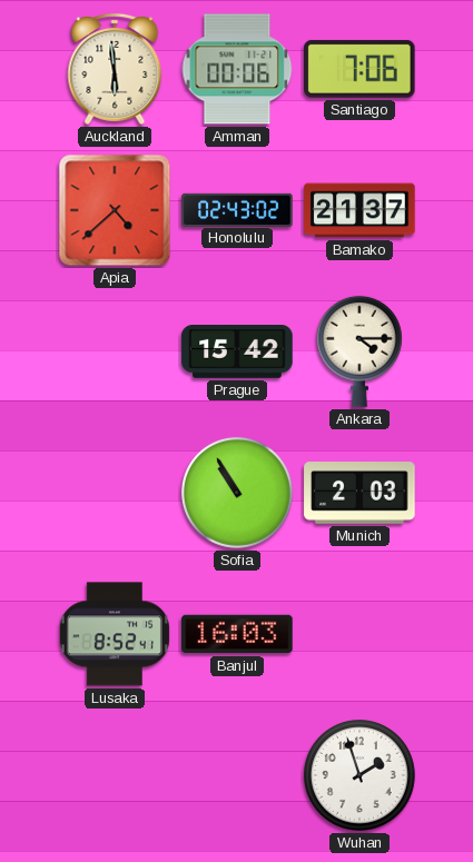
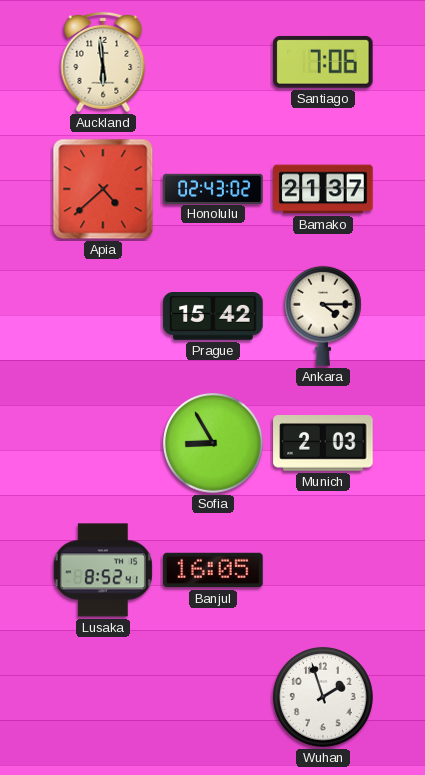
Amman: 00:06 -> none (237, 69)
Sofia: 10:55 -> 8:55 (213, 443)
Banjul: 16:03 -> 16:05 (213, 570)
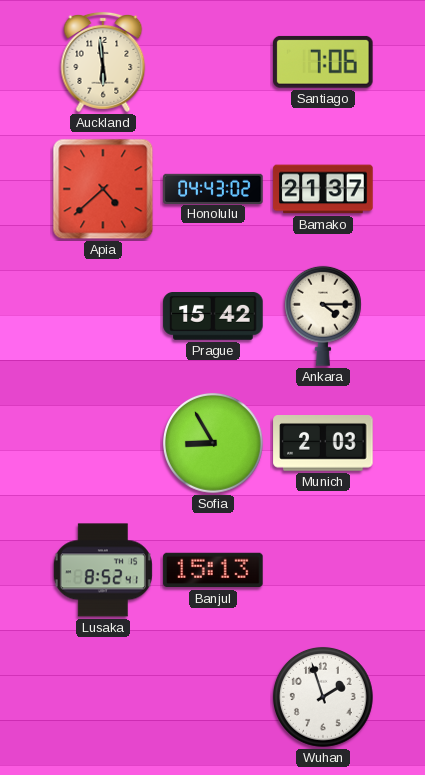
Honolulu: 02:43 -> 04:43 (213, 188)
Banjul: 16:05 -> 15:13 (213, 570)
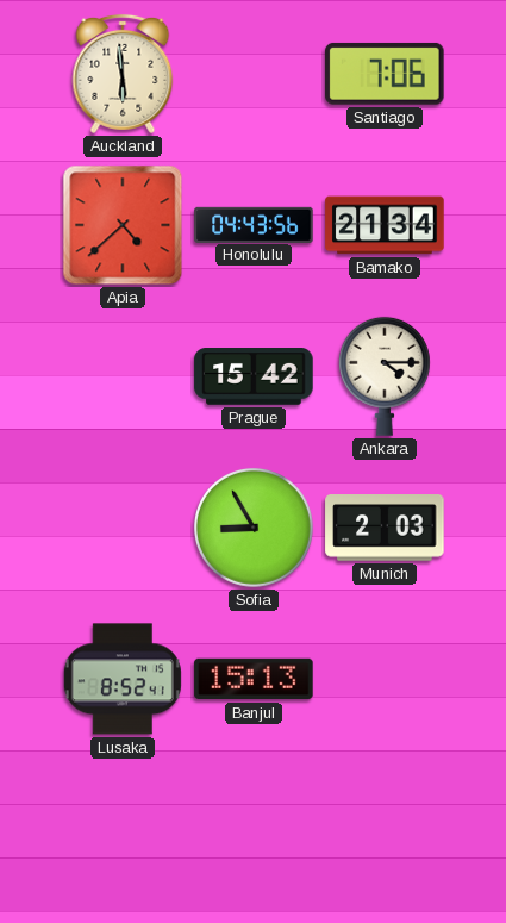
Honolulu: 04:43:02 -> 04:43:56 (254, 224)
Bamako: 21:37 -> 21:34 (385, 225)
Wuhan: 1:57 -> none (323, 697)
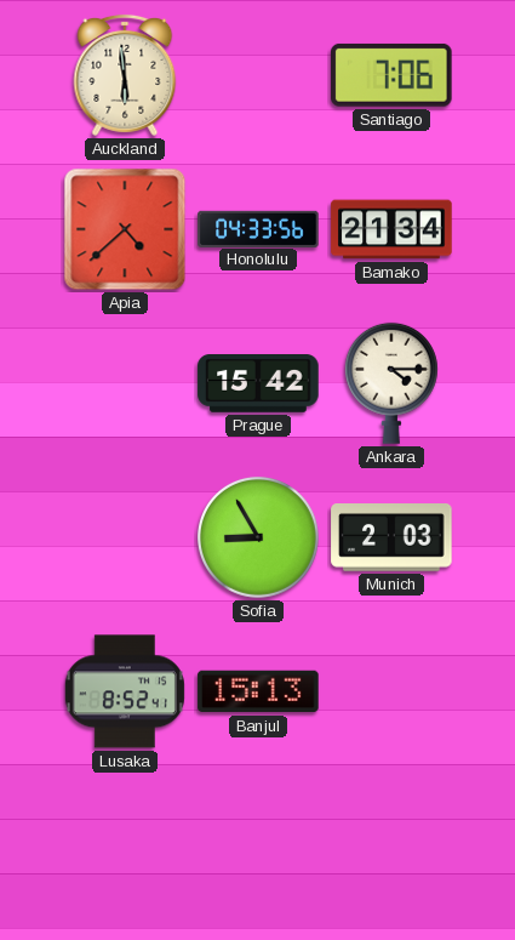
Honolulu: 04:43 -> 04:33 (258, 228)
